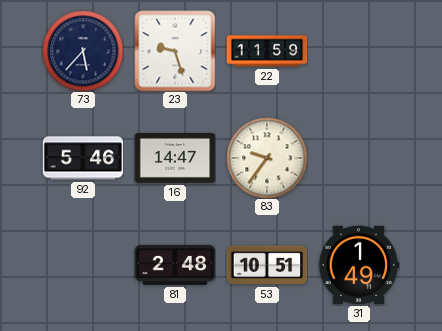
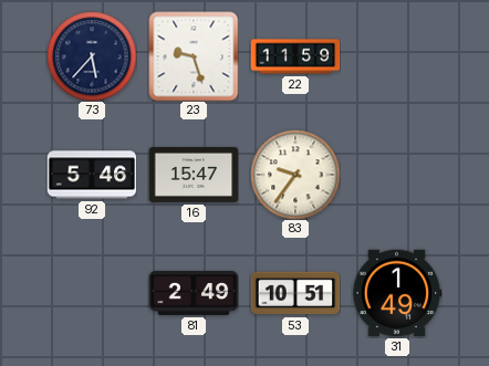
16: 14:47 -> 15:47 (194, 175)
81: 2:48 -> 2:49 (194, 293)
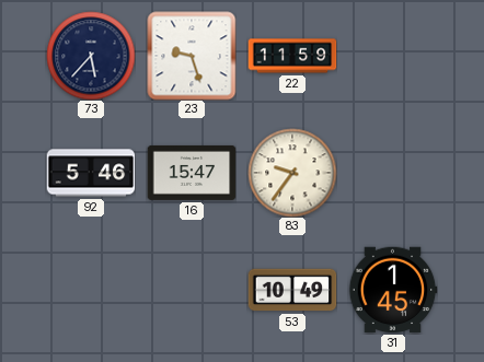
81: 2:49 -> none (194, 293)
53: 10:51 -> 10:49 (292, 290)
31: 1:49 -> 1:45 (393, 290)
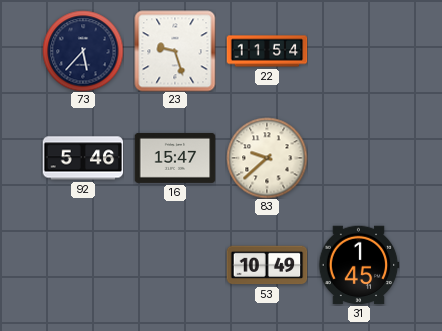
22: 11:59 -> 11:54 (267, 51)
83: 9:36 -> 9:38 (267, 158)
